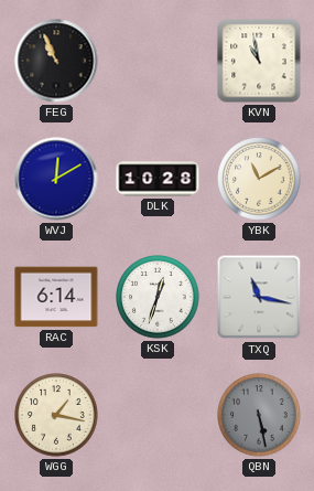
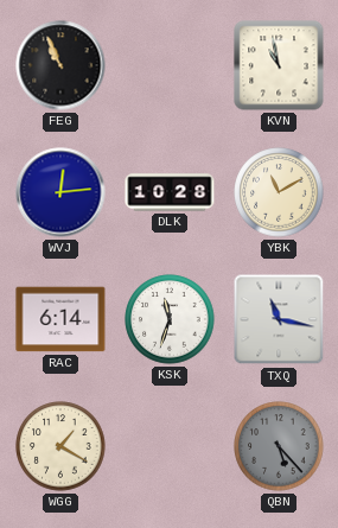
WVJ: 12:10 -> 12:14 (60, 192)
KSK: 12:33 -> 11:33 (170, 319)
WGG: 1:17 -> 1:20 (60, 446)
QBN: 5:28 -> 5:23 (279, 446)
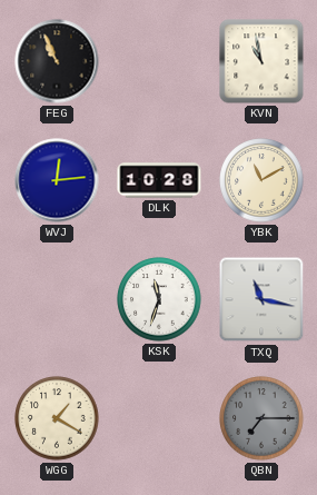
RAC: 6:14 -> none (60, 319)
QBN: 5:23 -> 7:15 (261, 418)
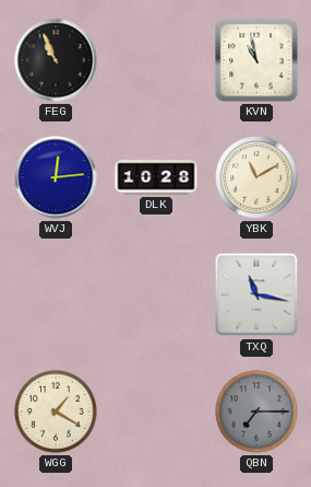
KSK: 11:33 -> none (159, 299)
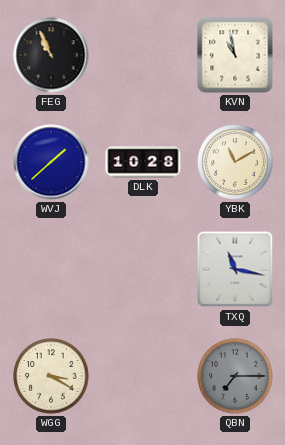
WVJ: 12:14 -> 1:38 (51, 162)
WGG: 1:20 -> 3:20 (51, 376)
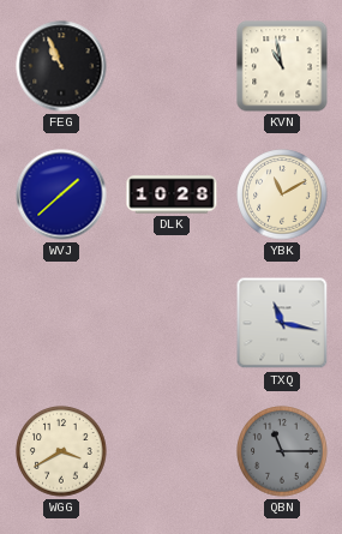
WGG: 3:20 -> 3:40 (61, 451)
QBN: 7:15 -> 11:15 (282, 451)
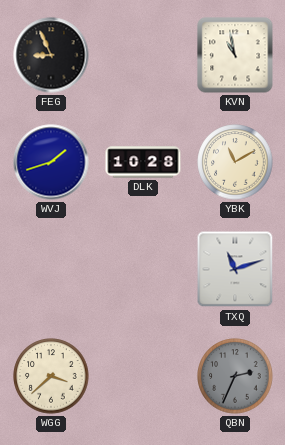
FEG: 10:56 -> 8:56 (51, 55)
WVJ: 1:38 -> 1:42 (51, 162)
TXQ: 11:17 -> 11:12 (235, 269)
WGG: 3:40 -> 3:38 (51, 376)
QBN: 11:15 -> 2:34 (235, 376)
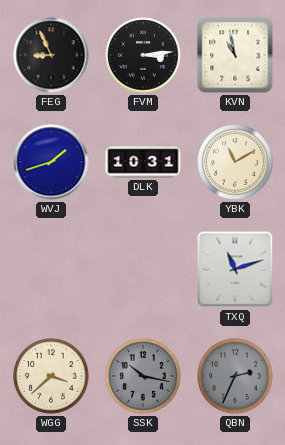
FVM: none -> 3:14 (143, 55)
DLK: 10:28 -> 10:31 (143, 162)
SSK: none -> 10:17 (143, 376)
